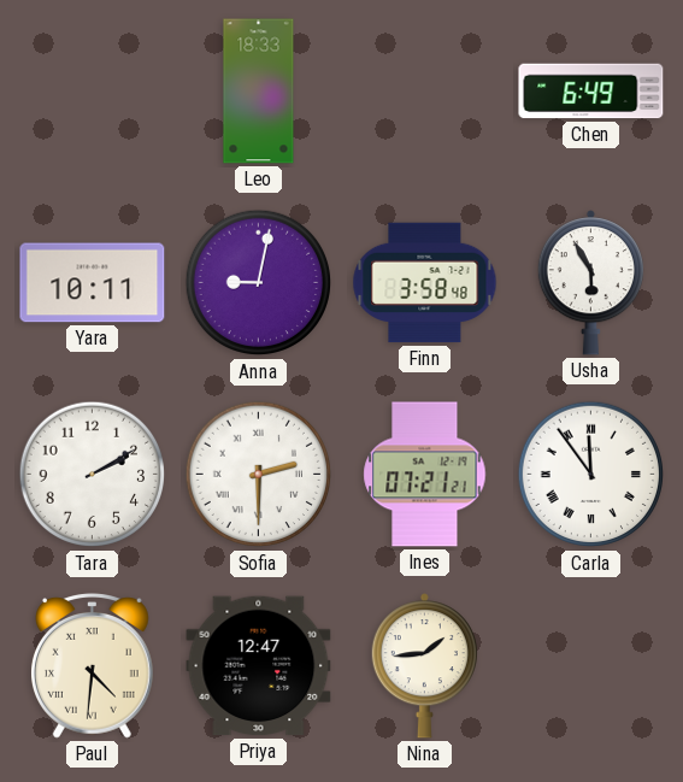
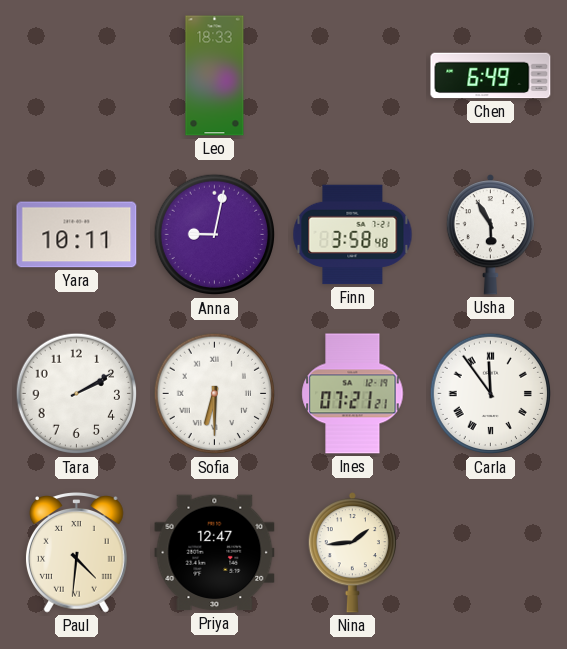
Sofia: 2:30 -> 6:30 (215, 394)
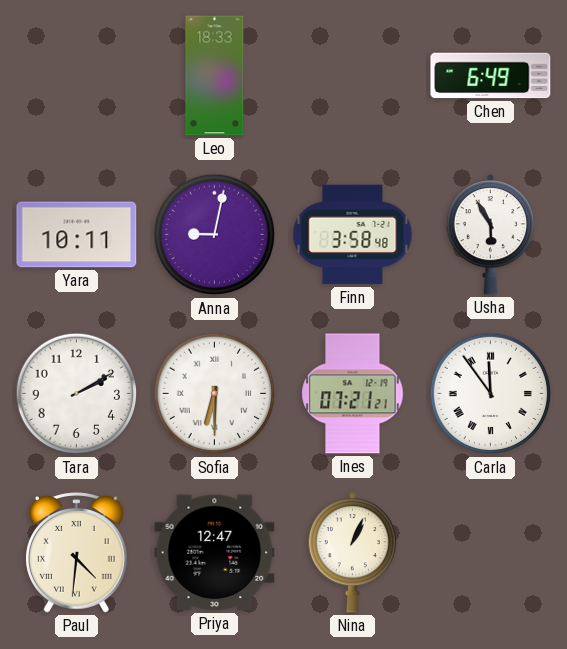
Nina: 1:44 -> 1:04 (352, 553)
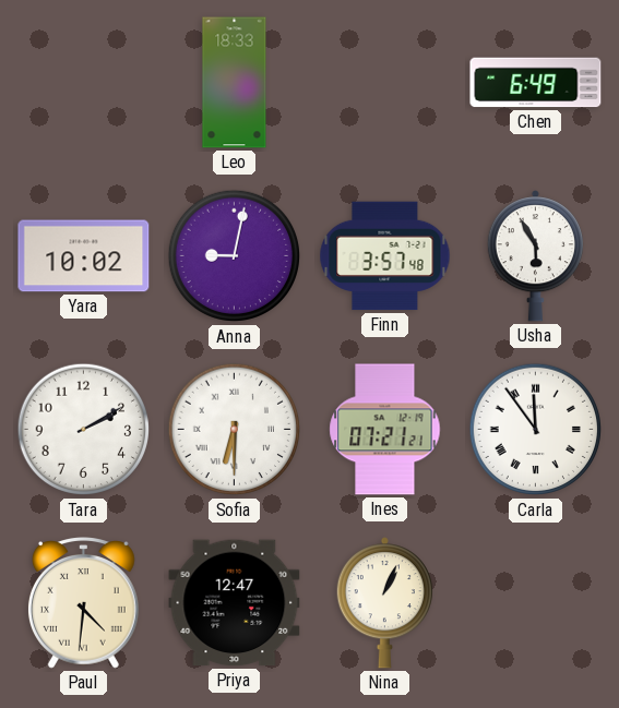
Yara: 10:11 -> 10:02 (84, 256)
Finn: 3:58 -> 3:57 (385, 256)
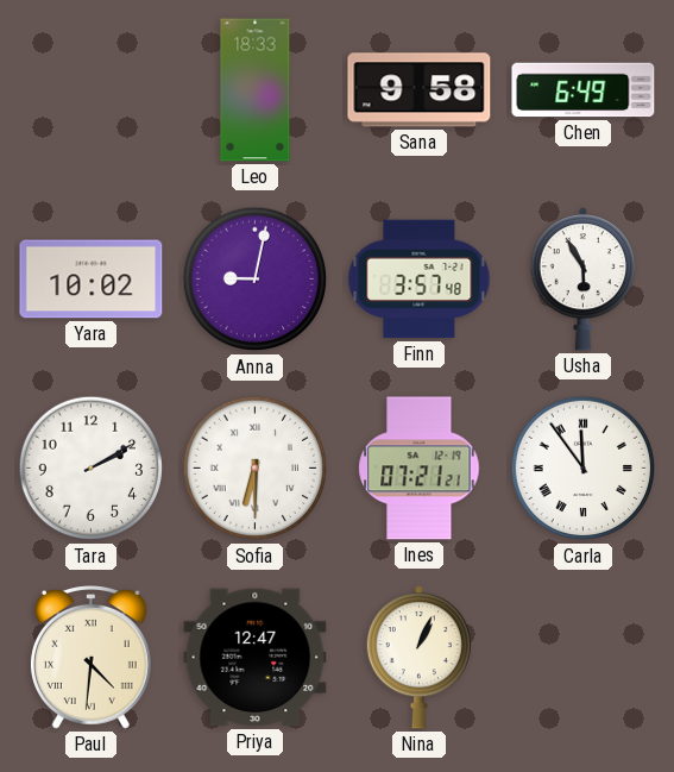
Sana: none -> 9:58 (420, 90)
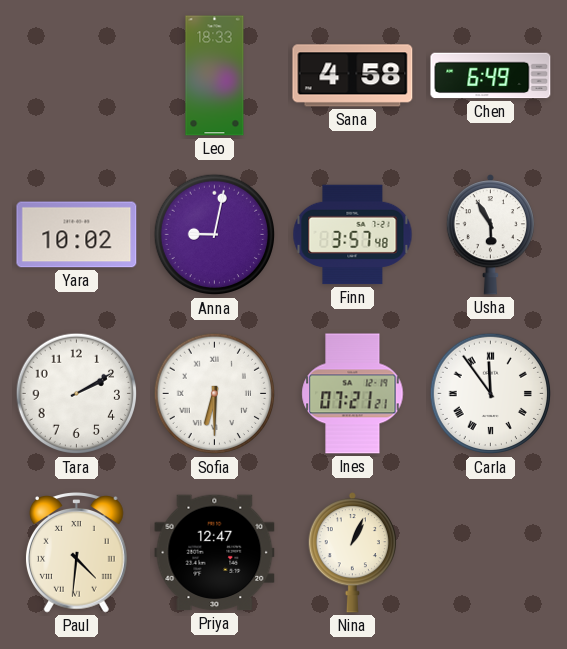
Sana: 9:58 -> 4:58 (353, 76)
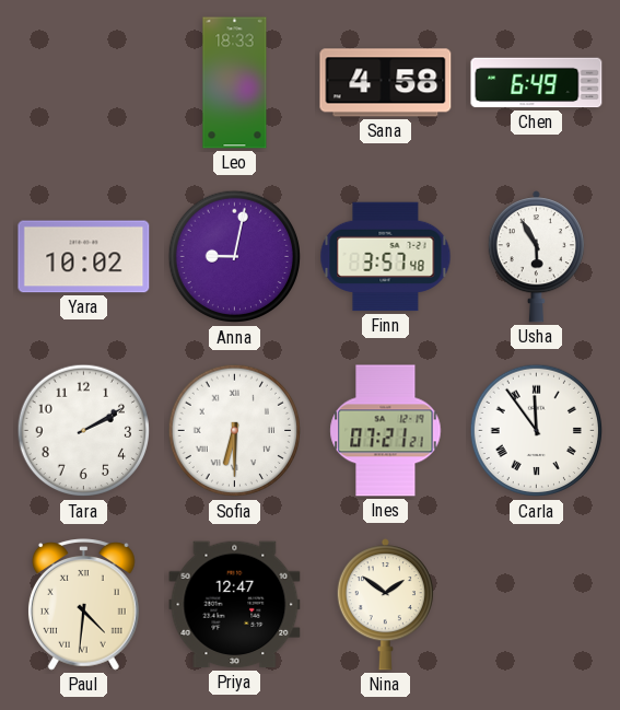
Nina: 1:04 -> 1:51 (385, 605)
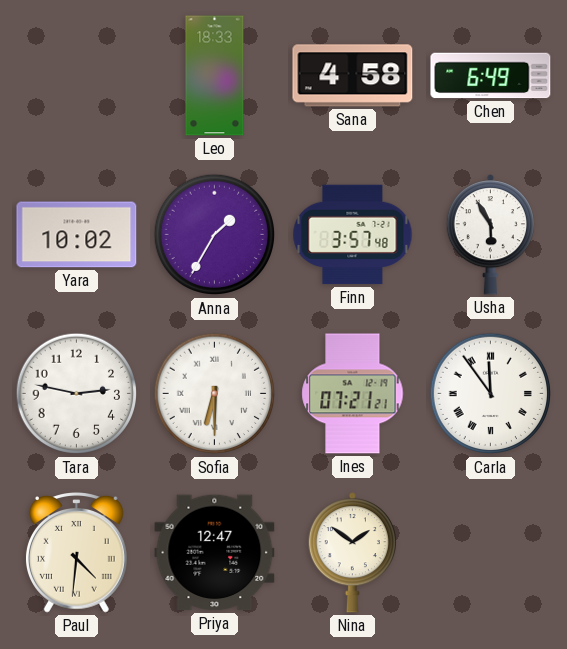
Anna: 9:02 -> 1:35 (215, 235)
Tara: 2:10 -> 2:47 (77, 394)
